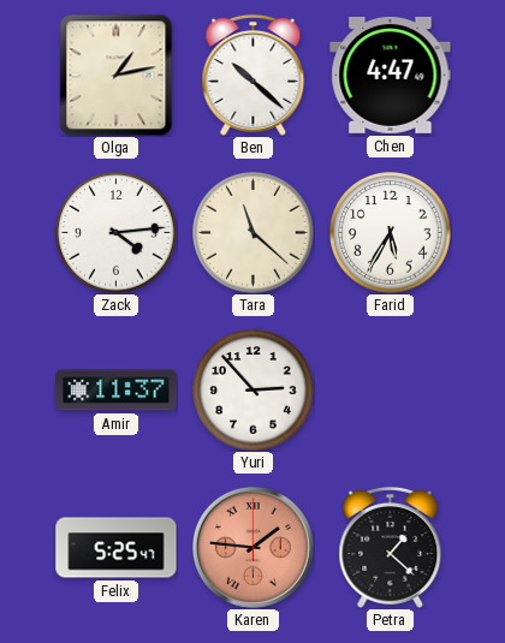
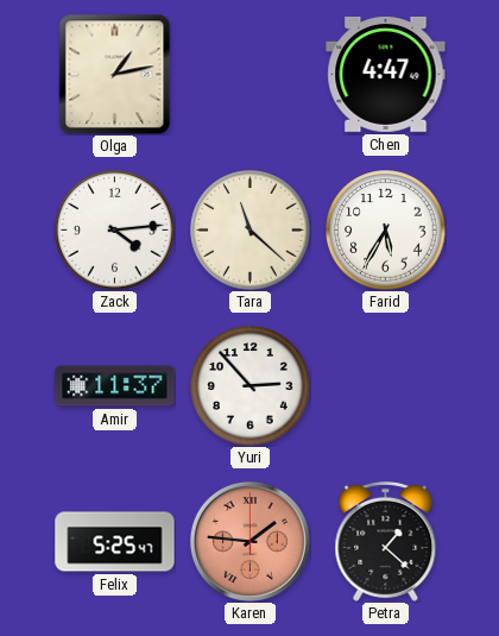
Ben: 10:22 -> none (254, 75)
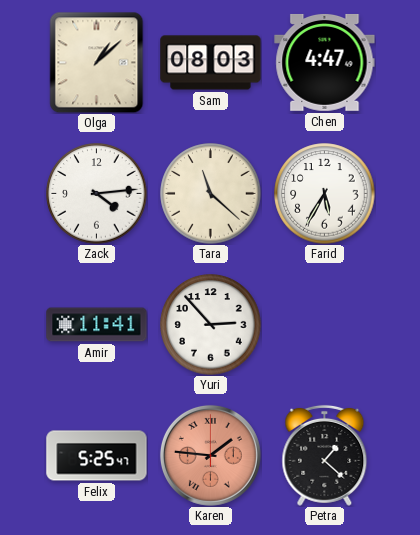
Olga: 1:13 -> 1:08 (97, 62)
Sam: none -> 08:03 (211, 63)
Amir: 11:37 -> 11:41 (97, 325)
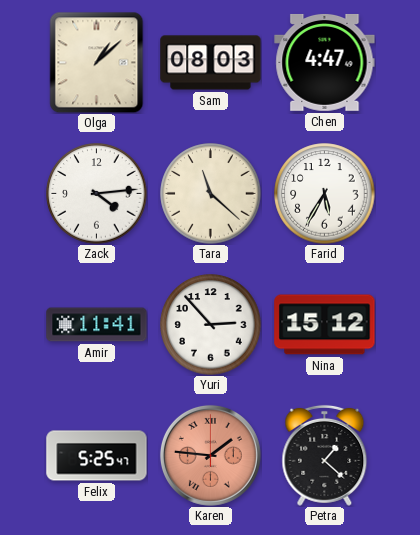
Nina: none -> 15:12 (325, 325)
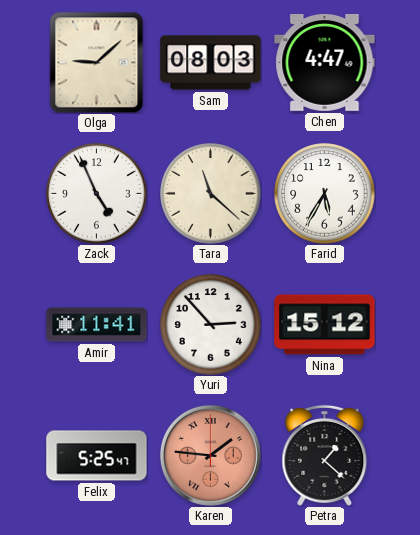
Olga: 1:08 -> 9:08 (97, 62)
Zack: 4:14 -> 4:56 (97, 194)
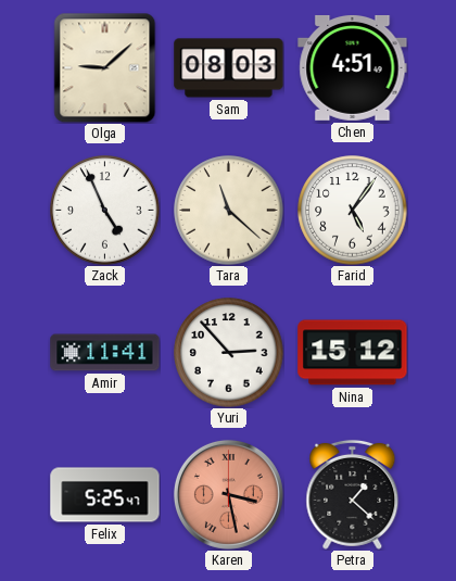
Chen: 4:47 -> 4:51 (353, 67)
Farid: 5:35 -> 5:06 (353, 211)
Karen: 1:46 -> 3:28 (228, 494)
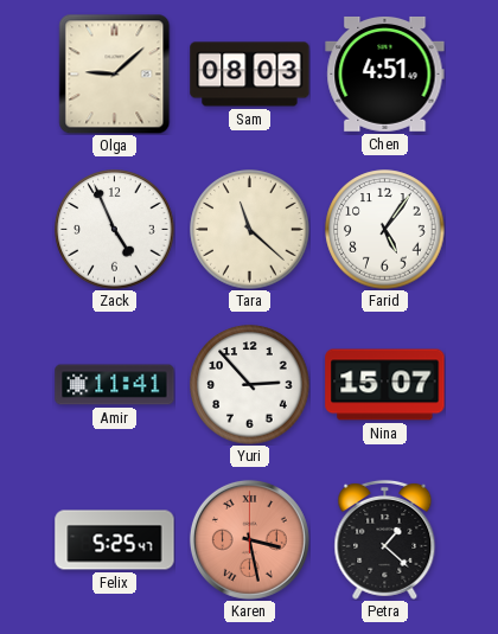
Nina: 15:12 -> 15:07 (385, 385)
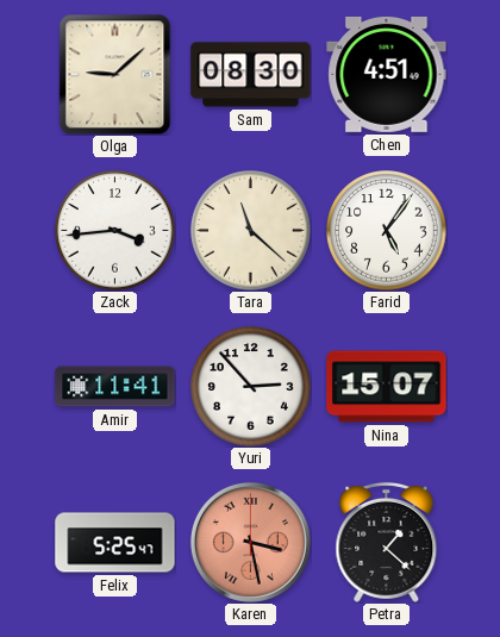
Sam: 08:03 -> 08:30 (251, 75)
Zack: 4:56 -> 3:44 (115, 231)
